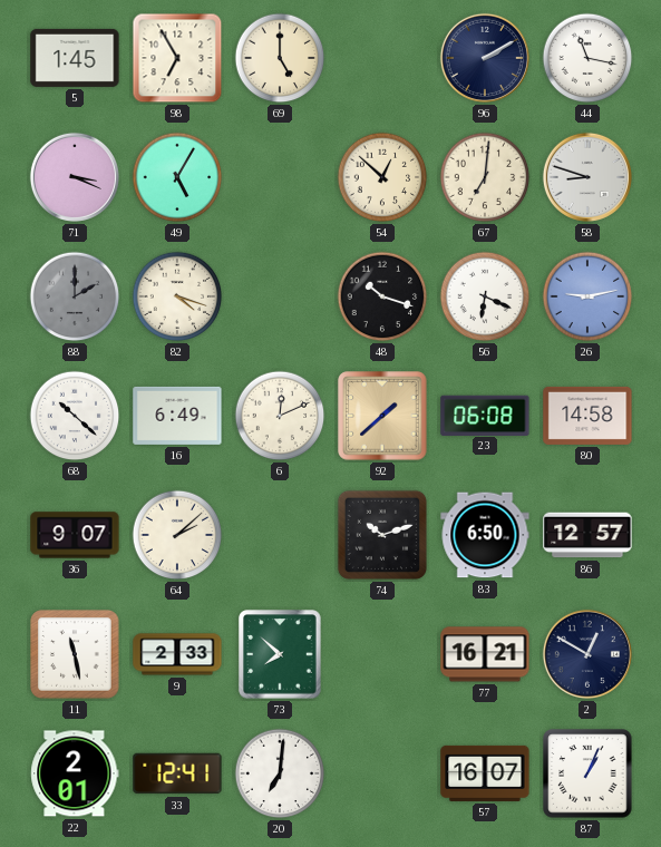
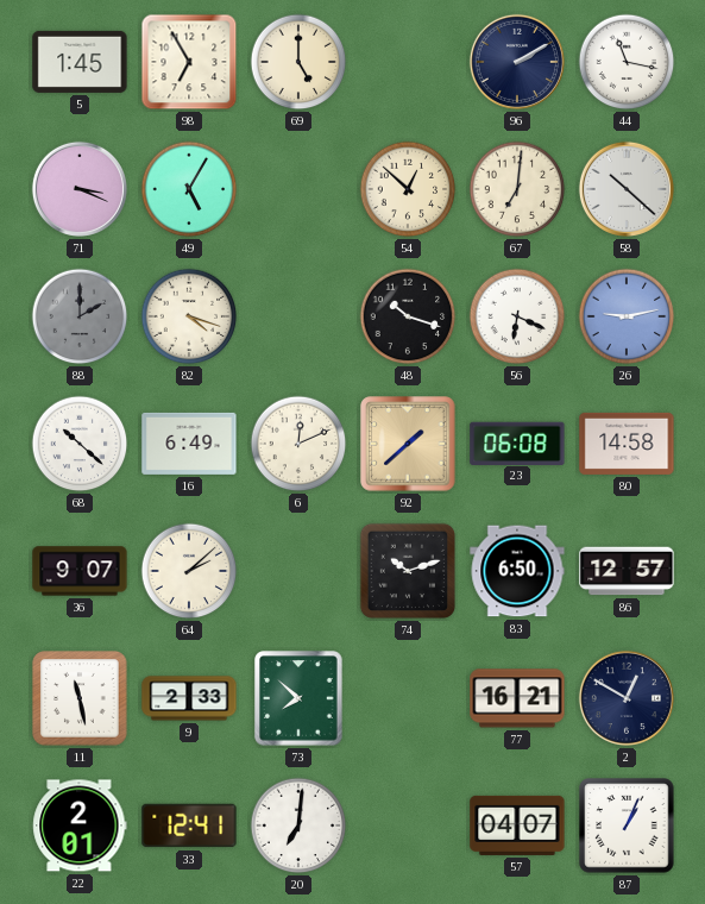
58: 8:48 -> 10:22 (627, 189)
57: 16:07 -> 04:07 (517, 825)
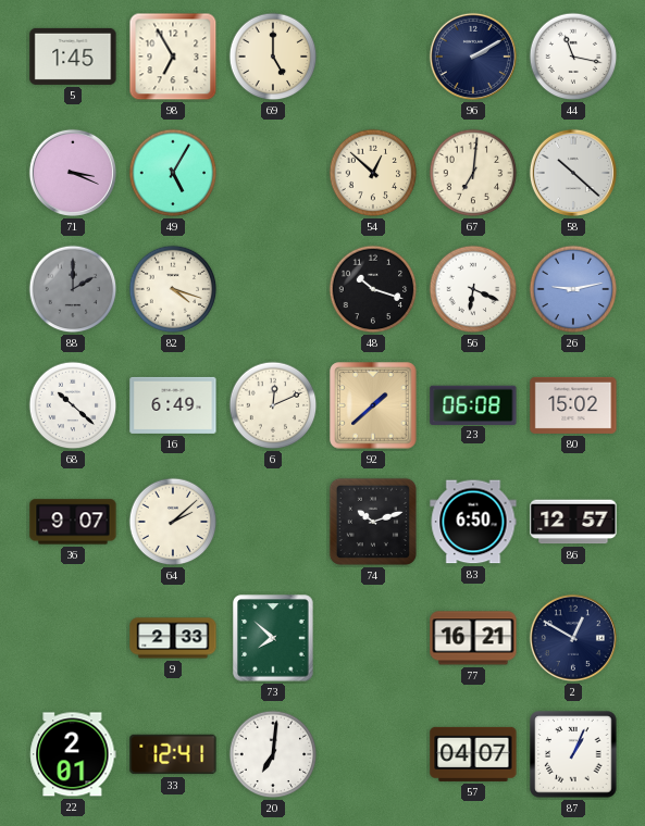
80: 14:58 -> 15:02 (573, 405)
11: 11:28 -> none (80, 698)
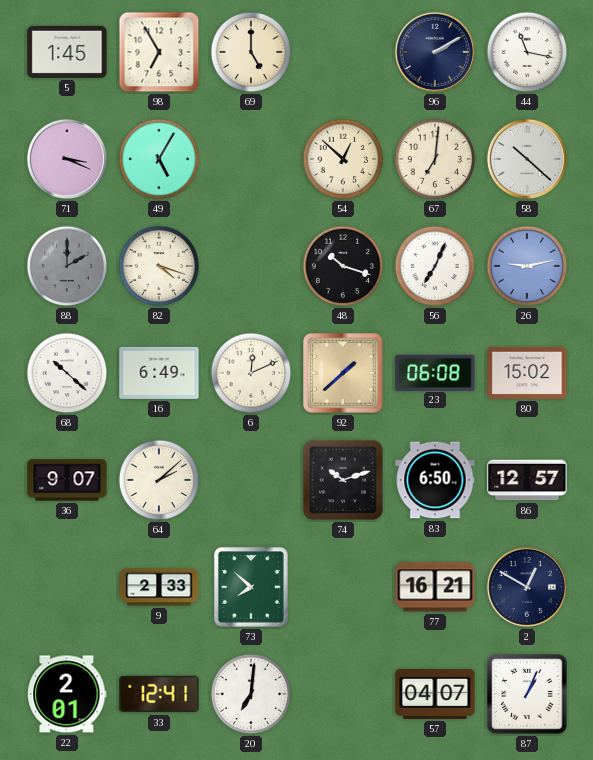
56: 6:19 -> 7:04 (435, 266)
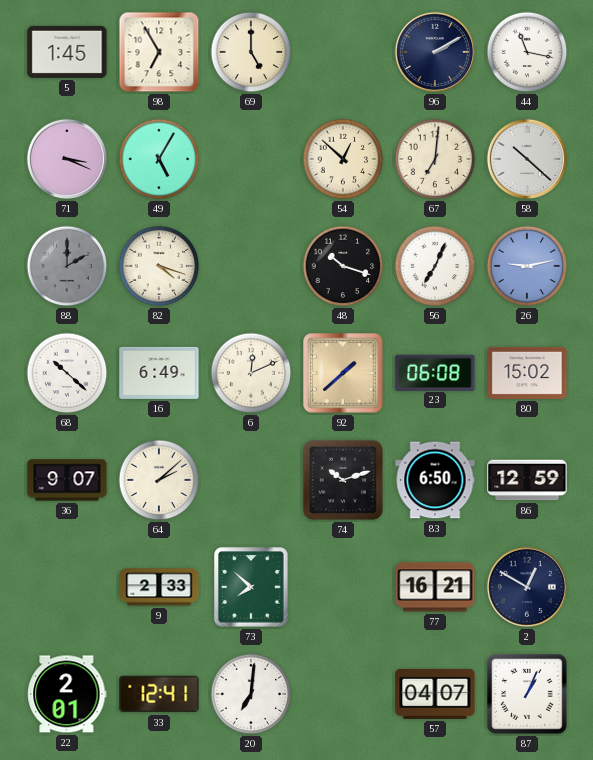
86: 12:57 -> 12:59 (527, 480)
